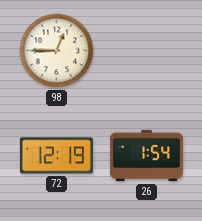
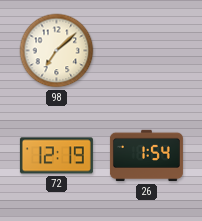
98: 12:45 -> 7:08 (57, 51)
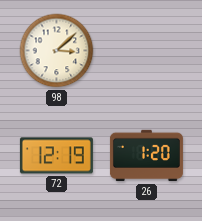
98: 7:08 -> 3:08 (57, 51)
26: 1:54 -> 1:20 (146, 156)
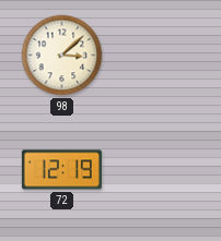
26: 1:20 -> none (146, 156)
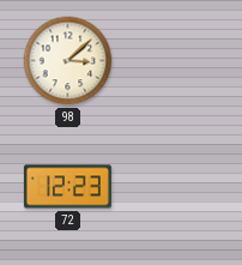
72: 12:19 -> 12:23 (67, 187)
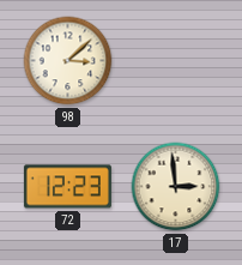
17: none -> 2:59 (176, 187)
